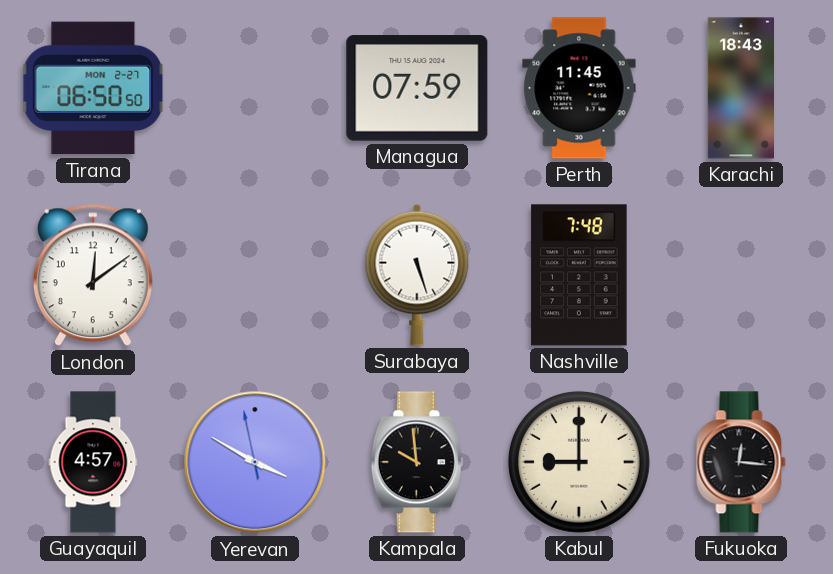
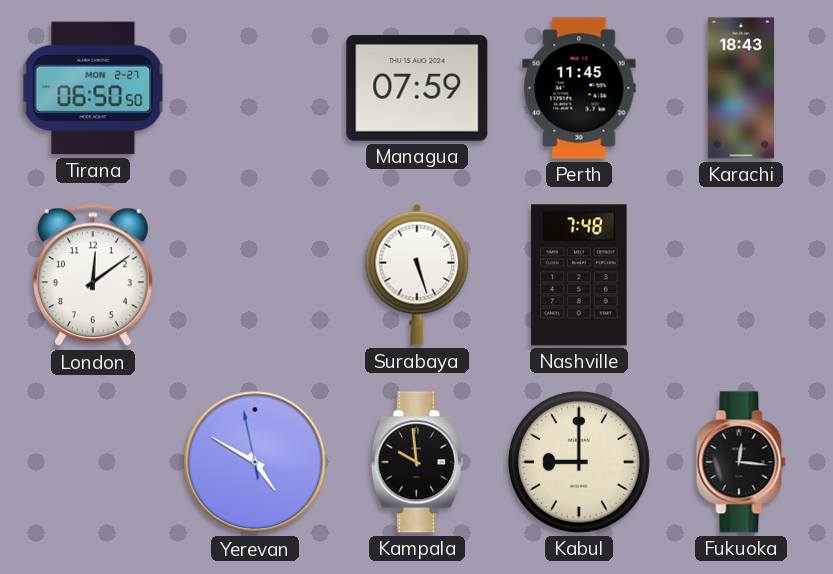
Guayaquil: 4:57 -> none (93, 462)
Yerevan: 3:49 -> 4:49 (255, 462)
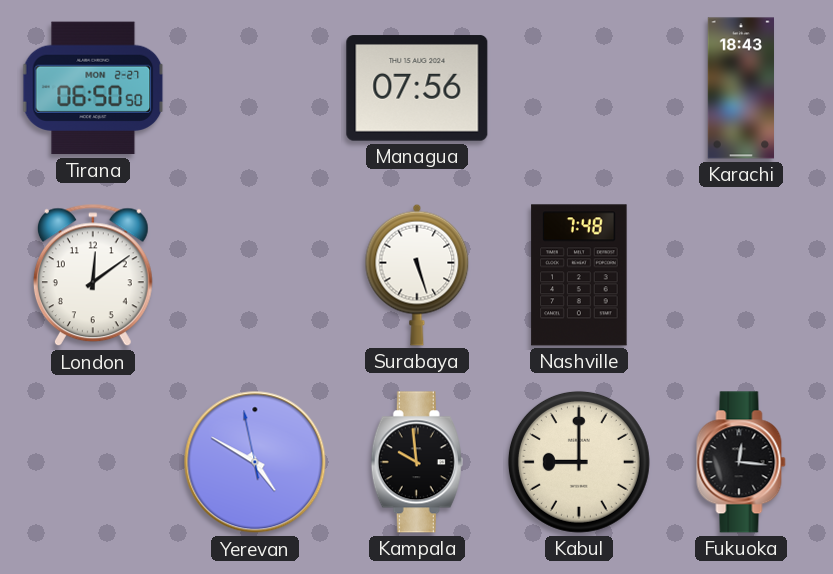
Managua: 07:59 -> 07:56 (417, 88)
Perth: 11:45 -> none (579, 88)
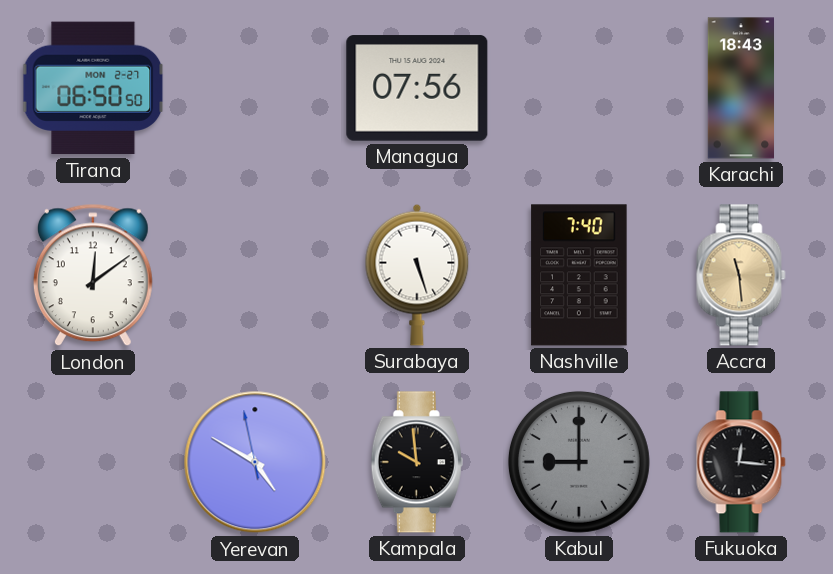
Nashville: 7:48 -> 7:40 (579, 275)
Accra: none -> 11:29 (741, 275)
Kabul dial: cream -> grey (579, 462)
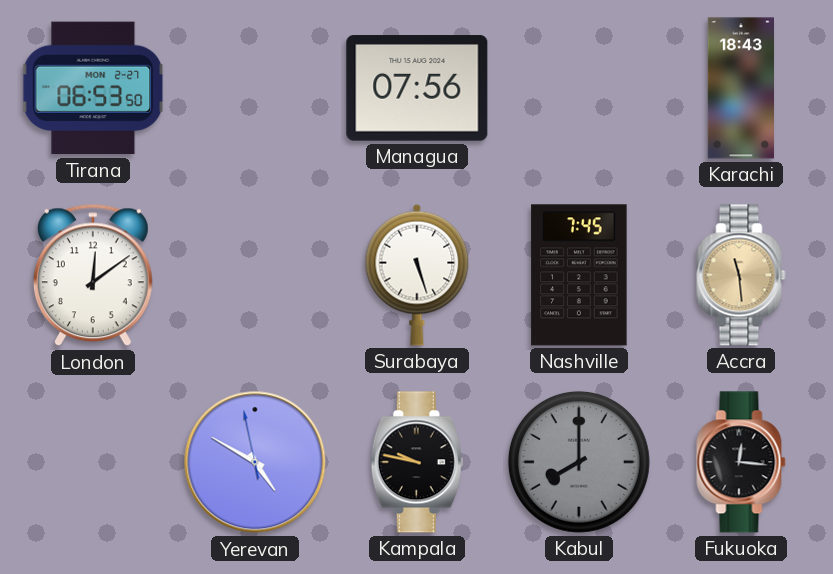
Tirana: 06:50 -> 06:53 (93, 88)
Nashville: 7:40 -> 7:45 (579, 275)
Kampala: 9:59 -> 9:47 (417, 462)
Kabul: 9:00 -> 8:00 (579, 462)
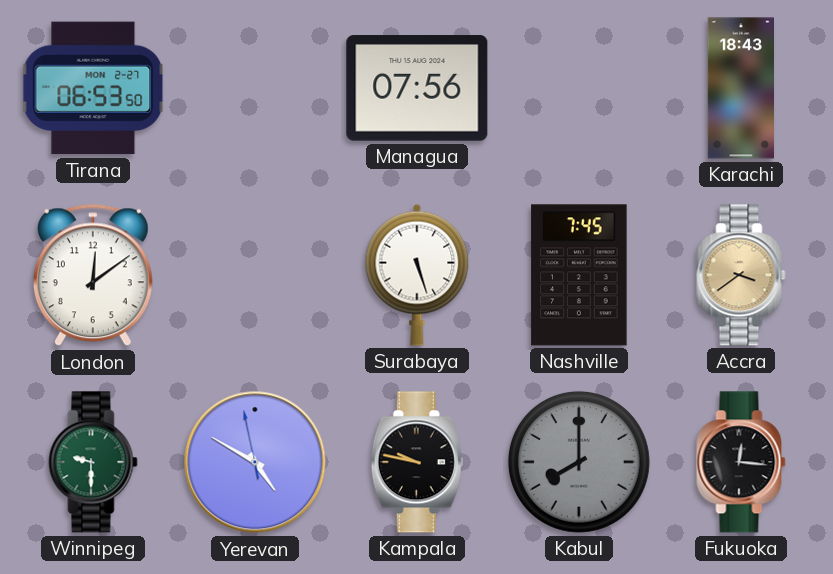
Accra: 11:29 -> 3:39 (741, 275)
Winnipeg: none -> 9:30 (93, 462)
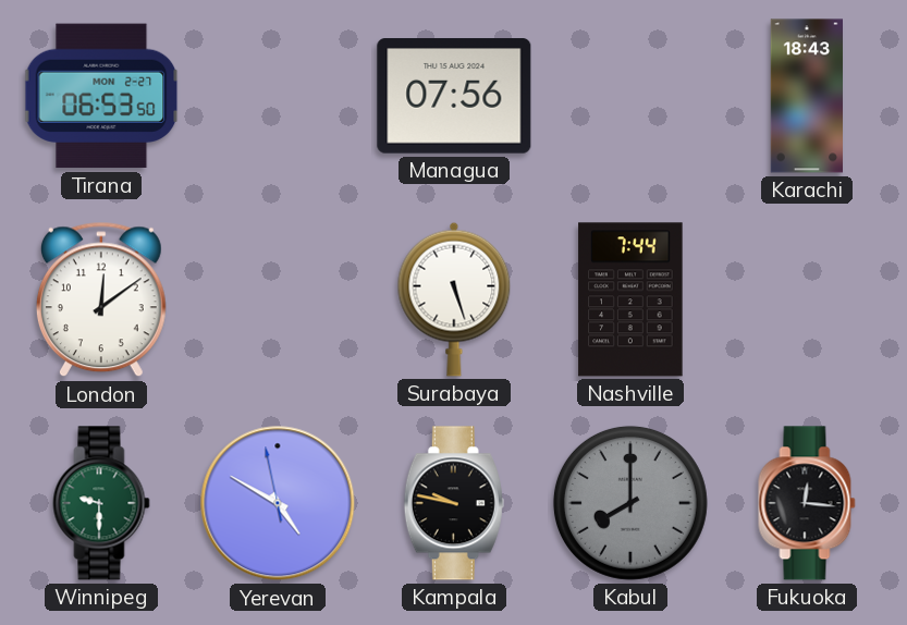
Nashville: 7:45 -> 7:44 (630, 299)
Accra: 3:39 -> none (741, 275)
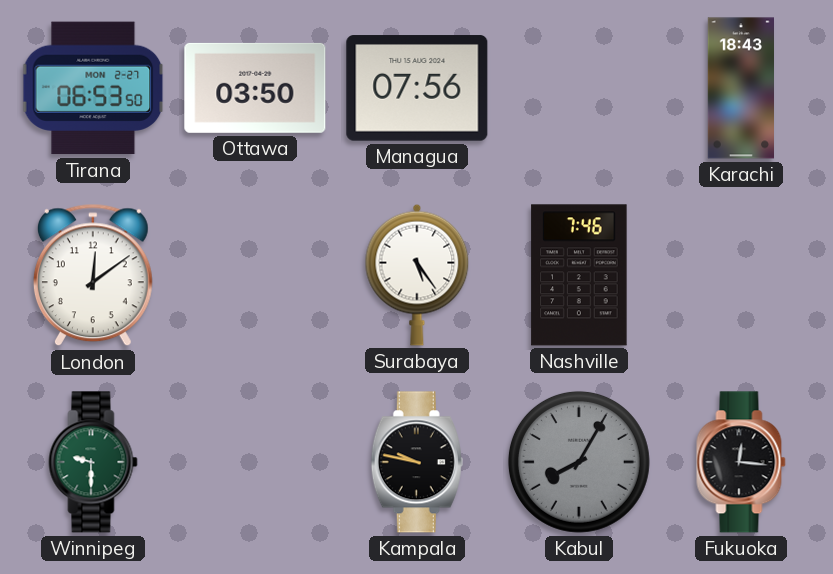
Ottawa: none -> 03:50 (255, 88)
Surabaya: 5:27 -> 5:24 (417, 275)
Nashville: 7:44 -> 7:46 (579, 275)
Yerevan: 4:49 -> none (278, 503)
Kabul: 8:00 -> 8:05 (579, 462)
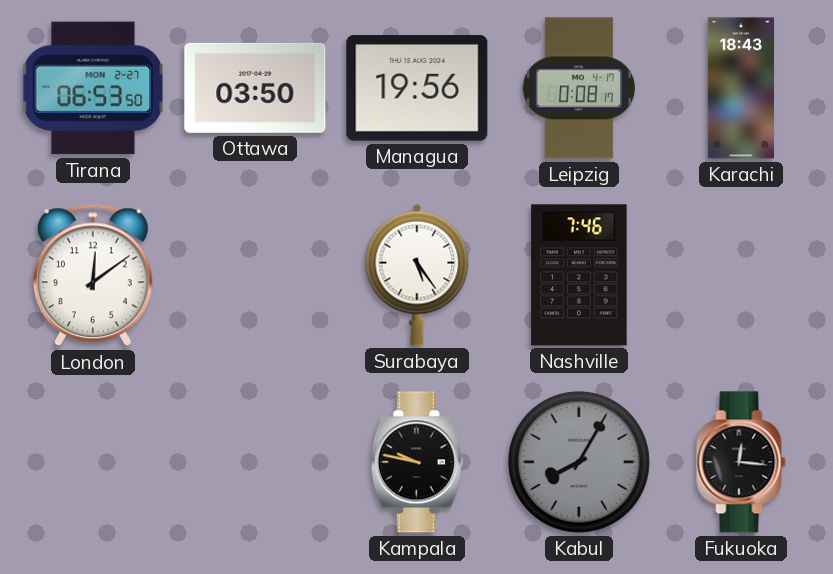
Managua: 07:56 -> 19:56 (417, 88)
Leipzig: none -> 0:08 (579, 88)
Winnipeg: 9:30 -> none (93, 462)
